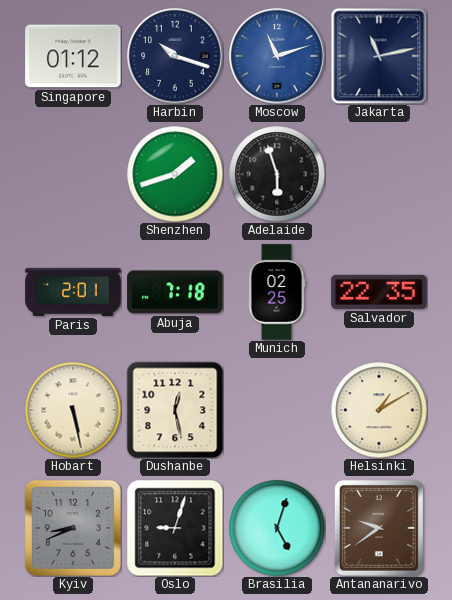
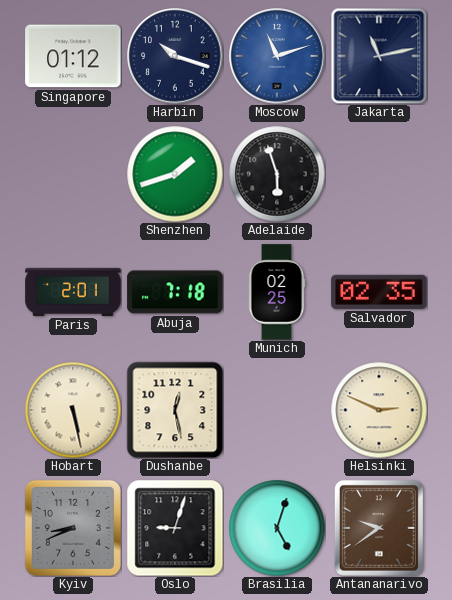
Salvador: 22:35 -> 02:35 (379, 292)
Helsinki: 1:10 -> 2:49 (379, 410)
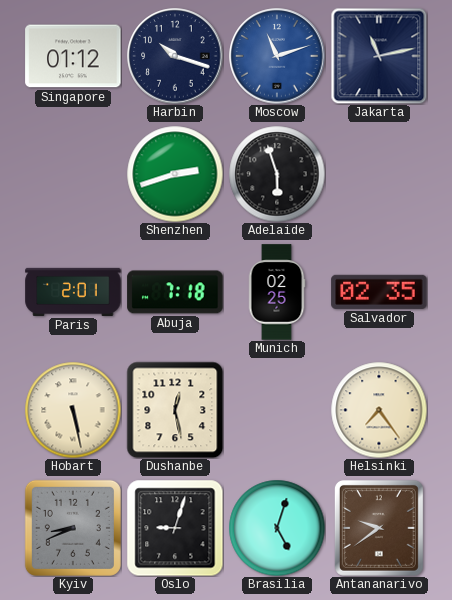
Shenzhen: 1:42 -> 2:42 (175, 174)
Helsinki: 2:49 -> 7:24 (379, 410)
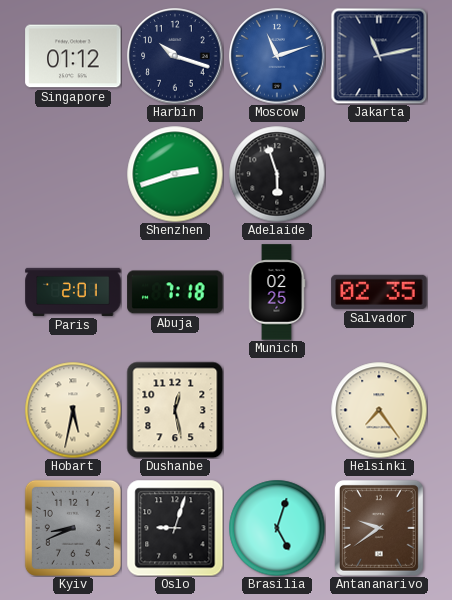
Hobart: 5:28 -> 5:32 (73, 410)
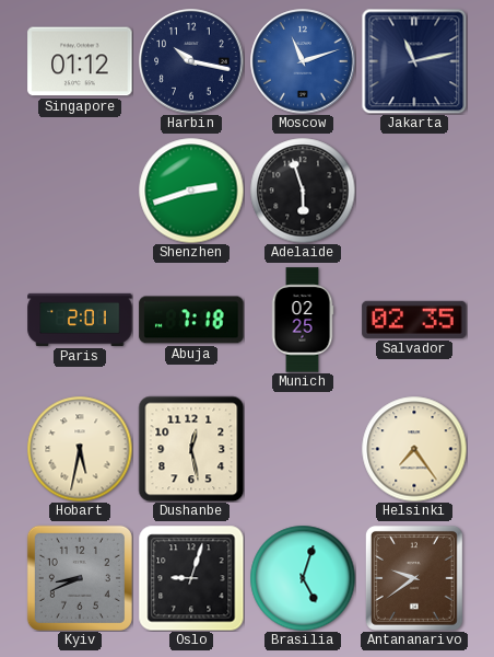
Harbin: 10:18 -> 10:17 (191, 61)
